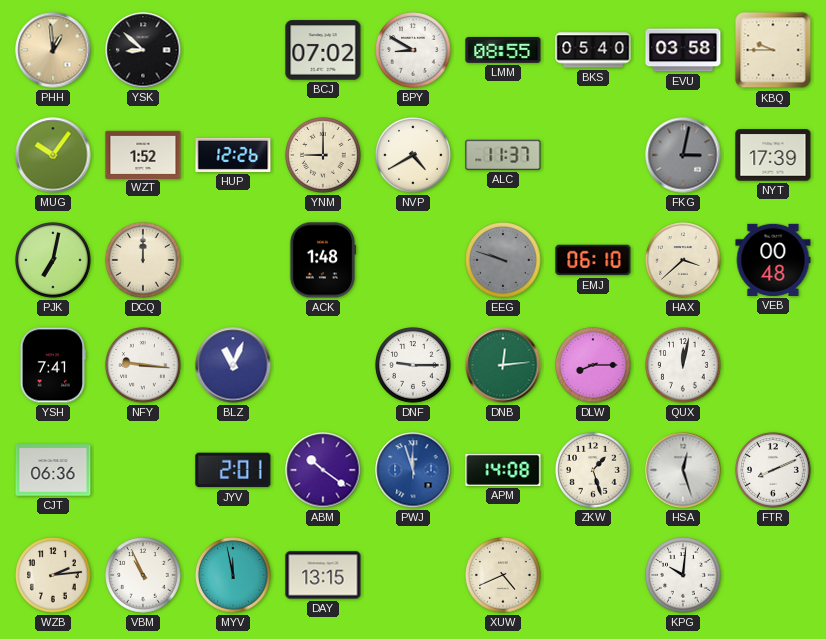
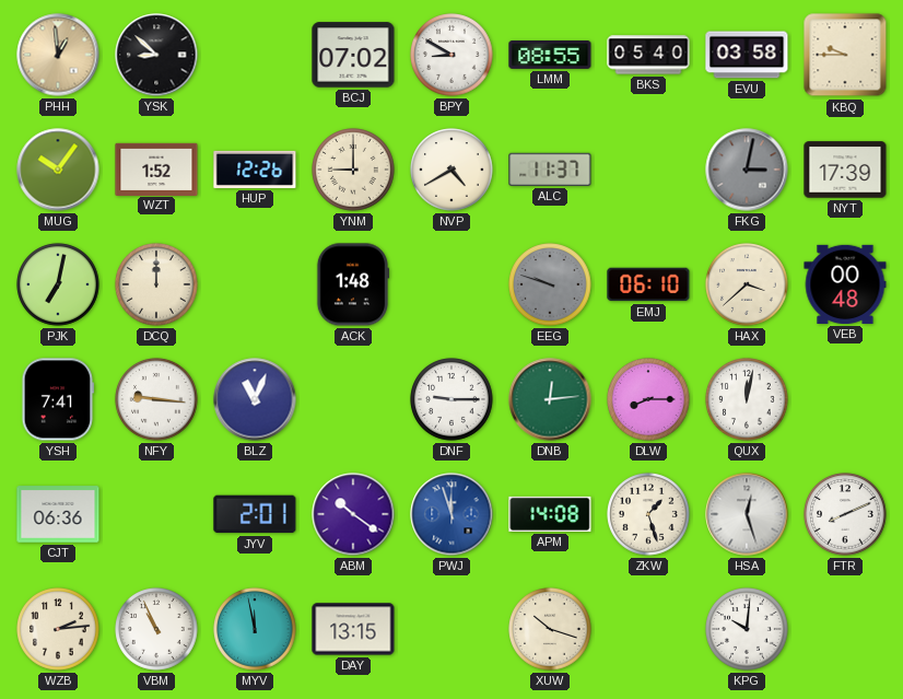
XUW: 4:41 -> 10:18 (550, 629)
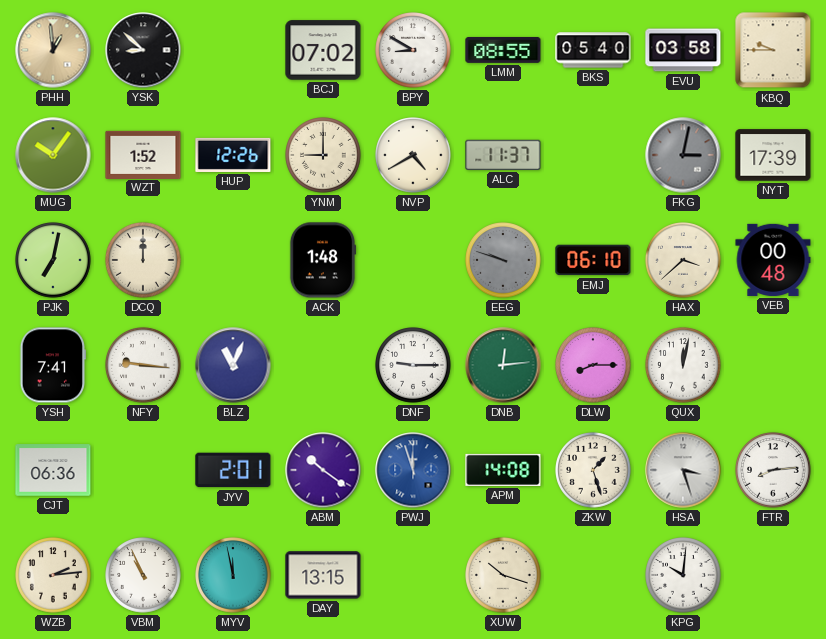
HSA: 12:27 -> 3:27 (683, 470)
FTR: 8:11 -> 8:14 (773, 470)
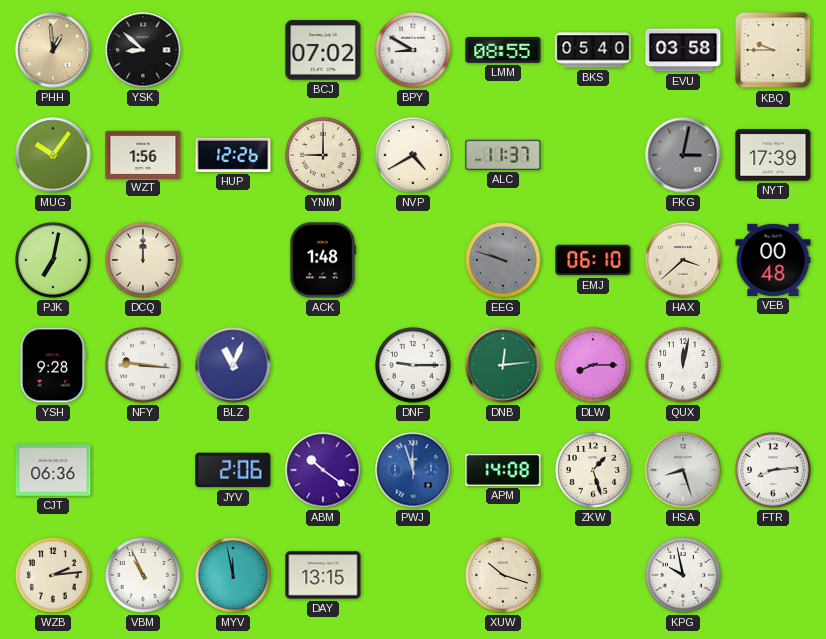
WZT: 1:52 -> 1:56 (143, 154)
YSH: 7:41 -> 9:28 (52, 365)
JYV: 2:01 -> 2:06 (233, 470)
HSA: 3:27 -> 8:27 (683, 470)
KPG: 10:01 -> 9:58 (683, 575)
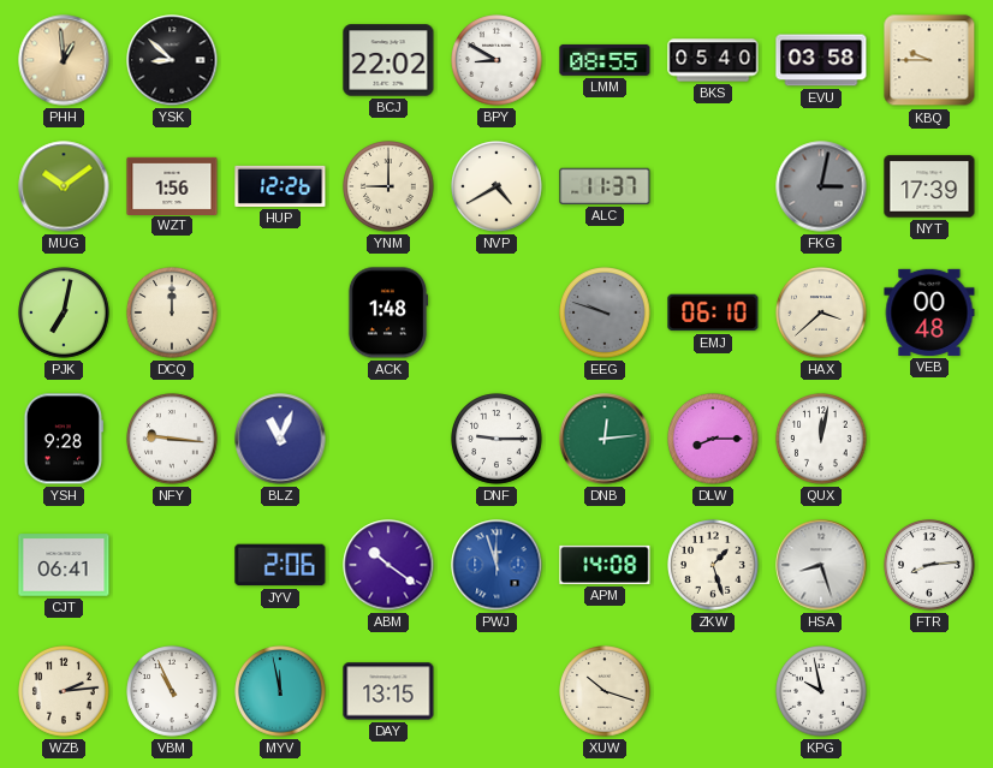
BCJ: 07:02 -> 22:02 (388, 60)
MUG: 10:06 -> 10:09 (64, 186)
CJT: 06:36 -> 06:41 (64, 565)
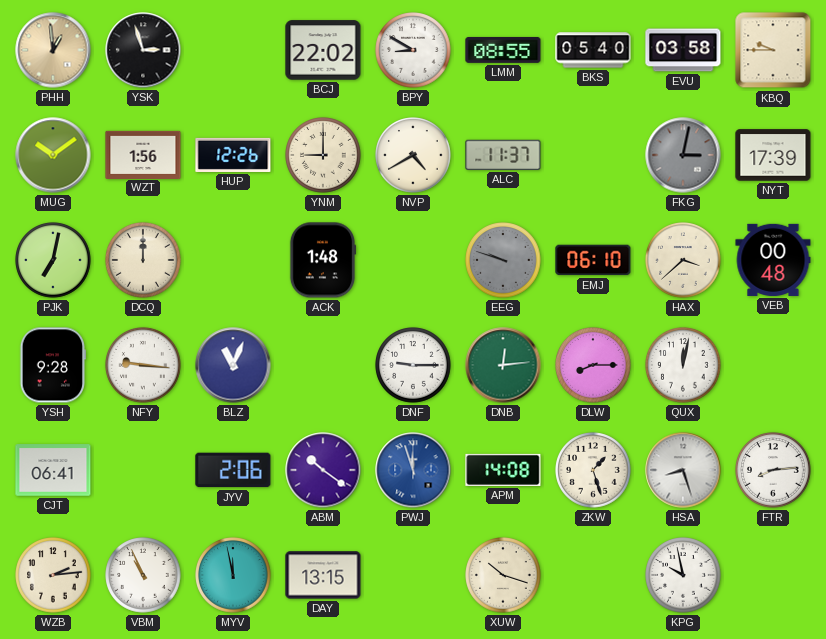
YSK: 8:52 -> 2:57 (143, 50)
